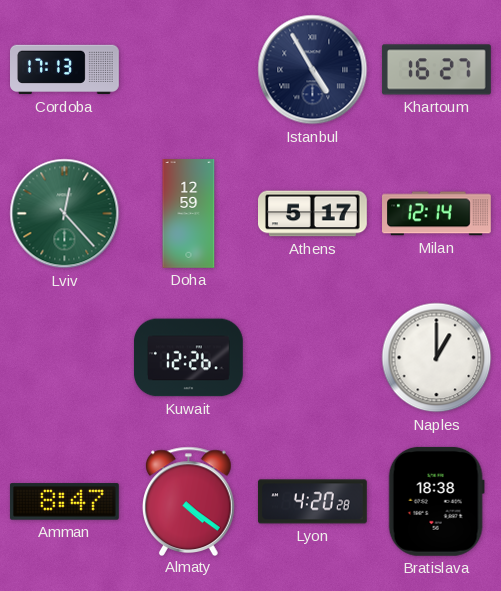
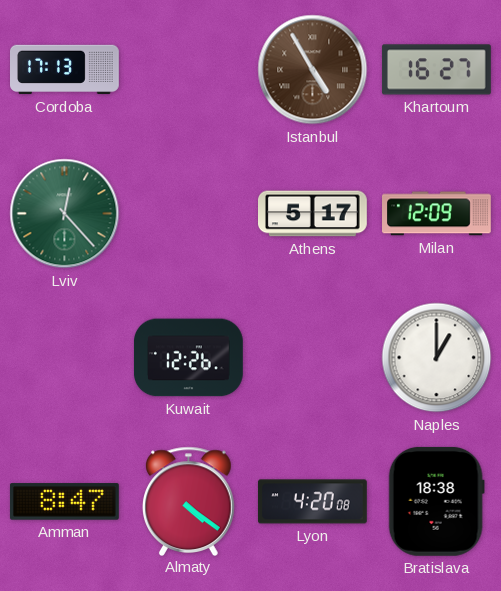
Istanbul dial: navy -> brown (313, 70)
Doha: 12:59 -> none (189, 214)
Milan: 12:14 -> 12:09 (437, 214)
Lyon: 4:20:28 -> 4:20:08 (312, 502)
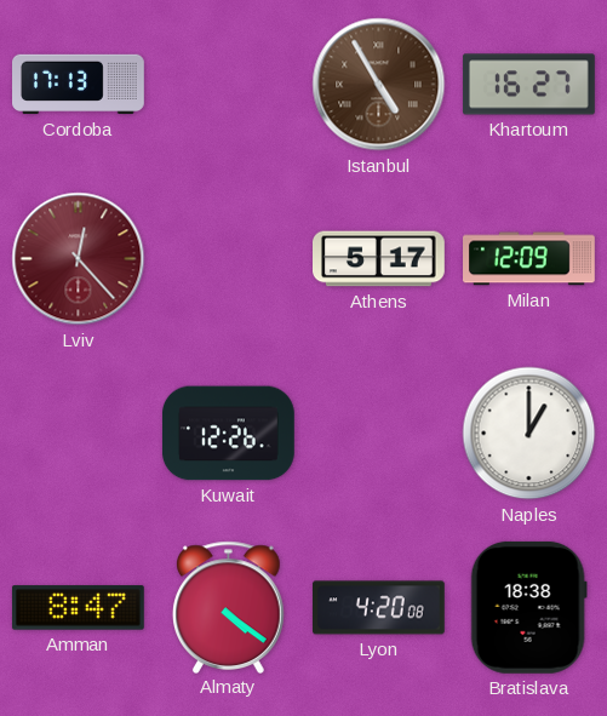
Lviv dial: green -> burgundy (79, 259)
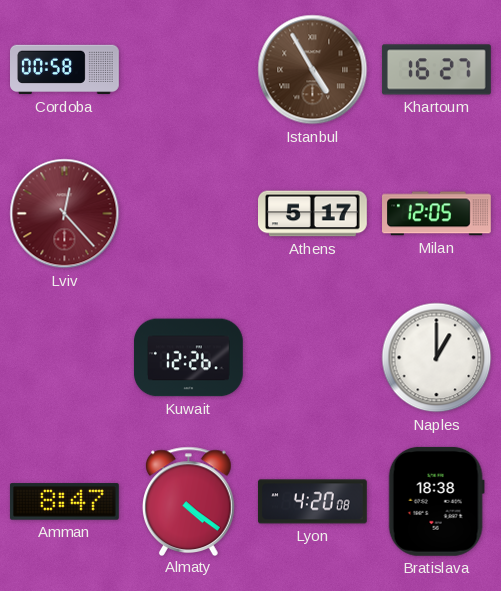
Cordoba: 17:13 -> 00:58 (65, 70)
Milan: 12:09 -> 12:05 (437, 214)
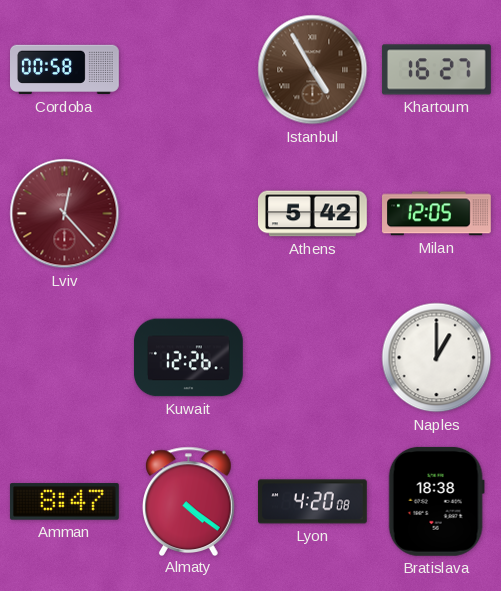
Athens: 5:17 -> 5:42 (313, 214)
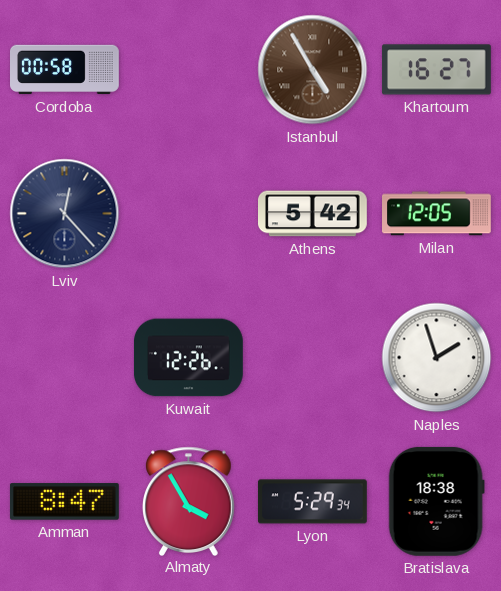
Lviv dial: burgundy -> navy (65, 214)
Naples: 1:00 -> 1:57 (437, 358)
Almaty: 4:21 -> 3:55 (189, 501)
Lyon: 4:20 -> 5:29 (312, 502)
